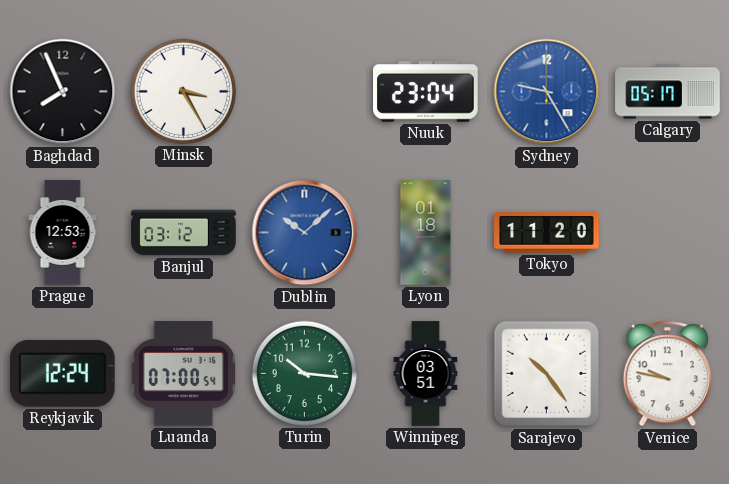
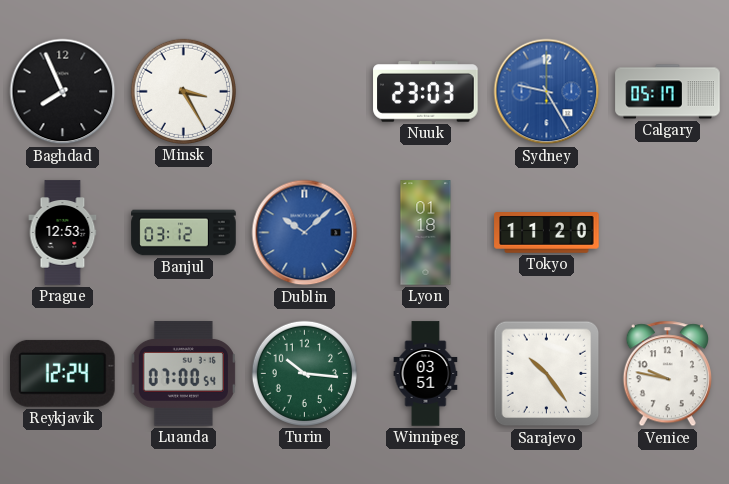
Nuuk: 23:04 -> 23:03 (426, 92)
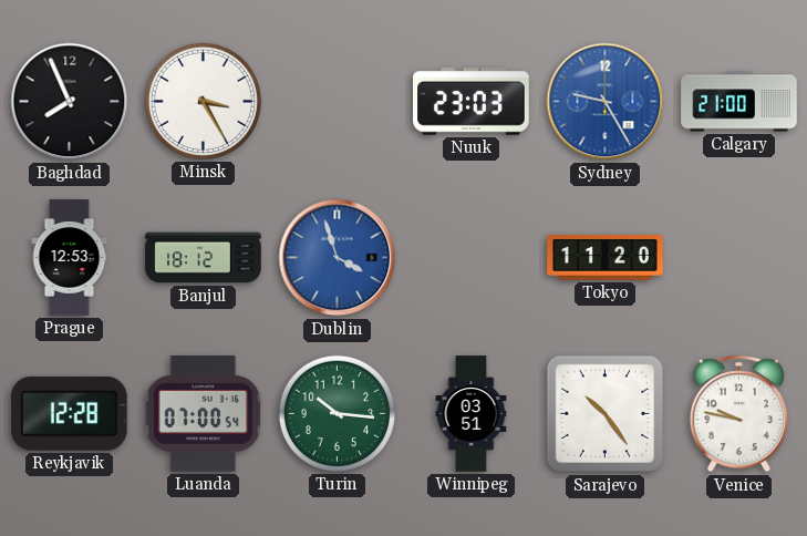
Calgary: 05:17 -> 21:00 (739, 102)
Banjul: 03:12 -> 18:12 (204, 258)
Dublin: 10:08 -> 3:57 (338, 258)
Lyon: 01:18 -> none (426, 233)
Reykjavik: 12:24 -> 12:28 (70, 413)
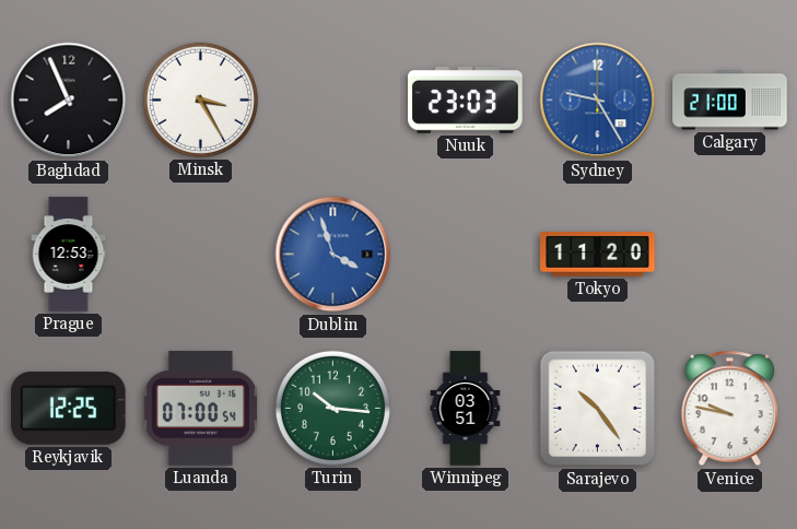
Banjul: 18:12 -> none (204, 258)
Reykjavik: 12:28 -> 12:25 (69, 408)
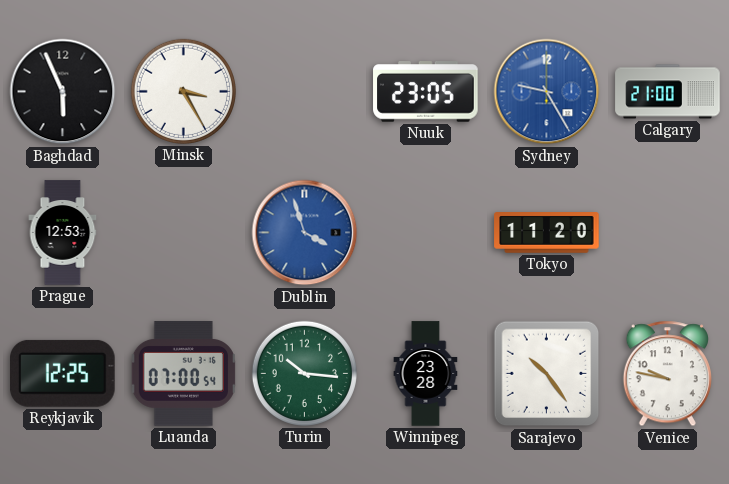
Baghdad: 7:56 -> 5:56 (63, 92)
Nuuk: 23:03 -> 23:05 (426, 92)
Winnipeg: 03:51 -> 23:28 (426, 374)
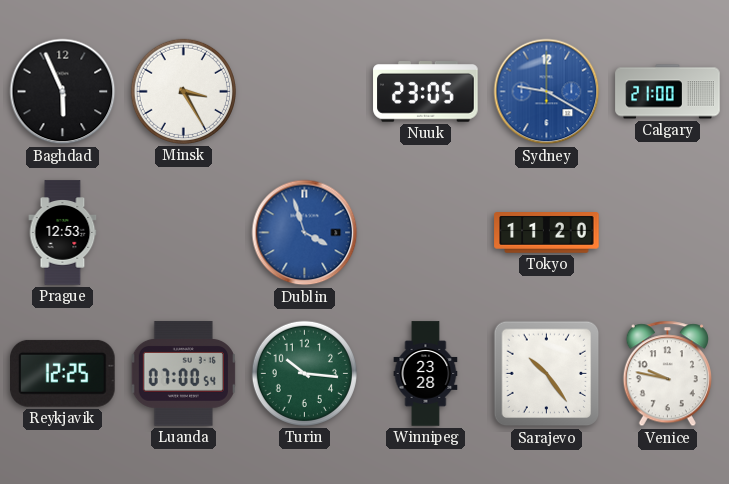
Sydney: 9:25 -> 9:20 (547, 92)
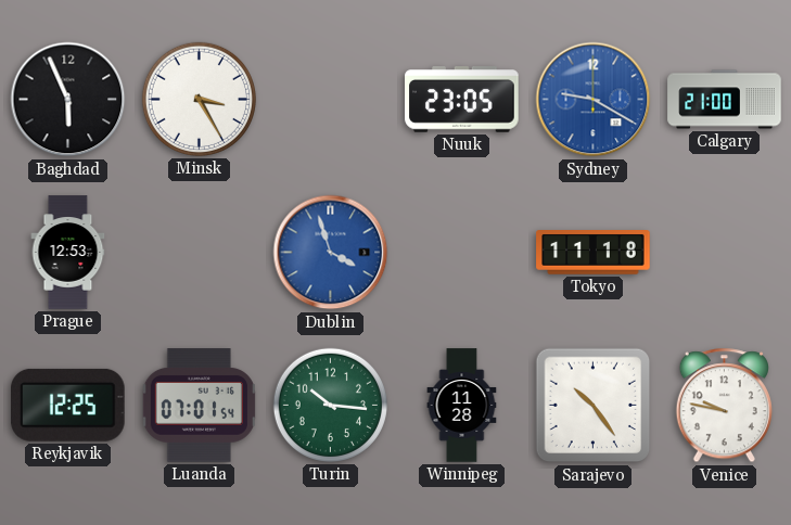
Tokyo: 11:20 -> 11:18 (594, 253)
Luanda: 07:00 -> 07:01 (199, 406)
Winnipeg: 23:28 -> 11:28 (462, 406)
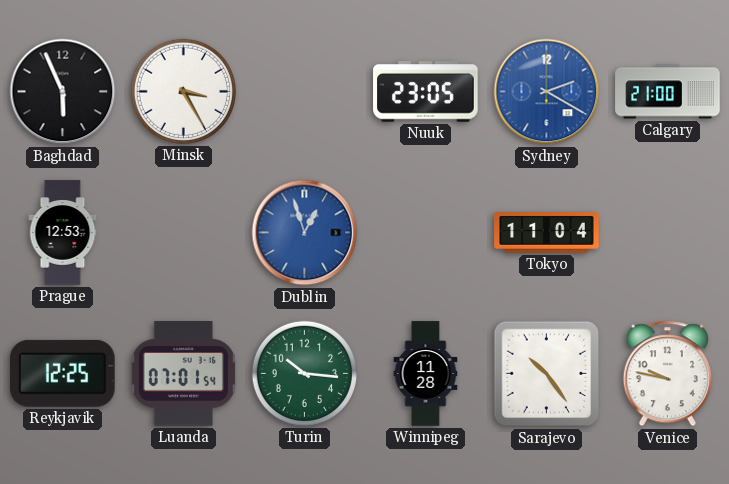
Sydney: 9:20 -> 2:20 (547, 92)
Dublin: 3:57 -> 12:57 (305, 233)
Tokyo: 11:18 -> 11:04 (547, 233)
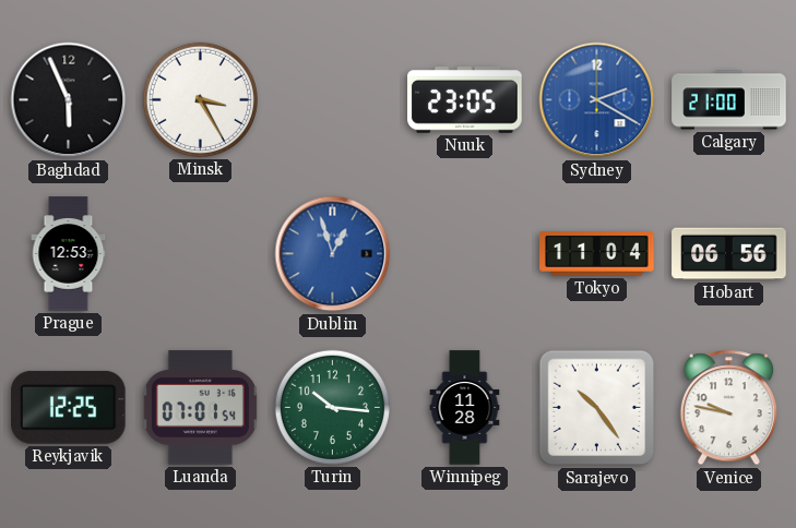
Hobart: none -> 06:56 (729, 254)
